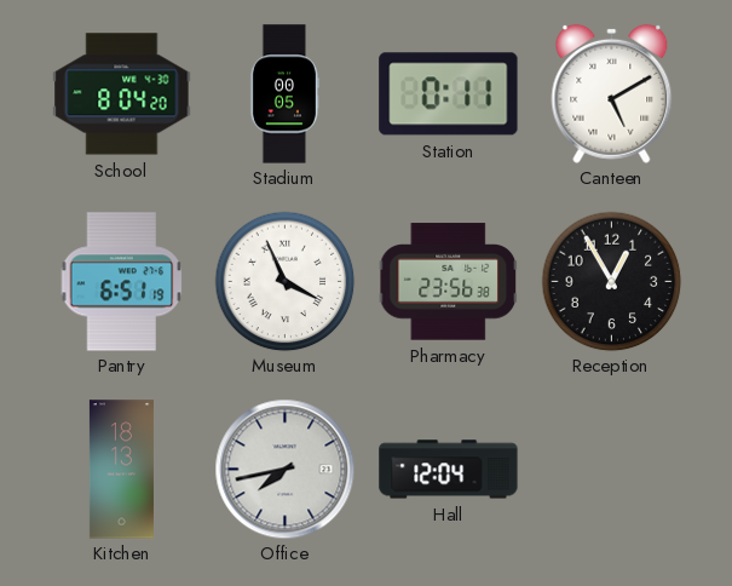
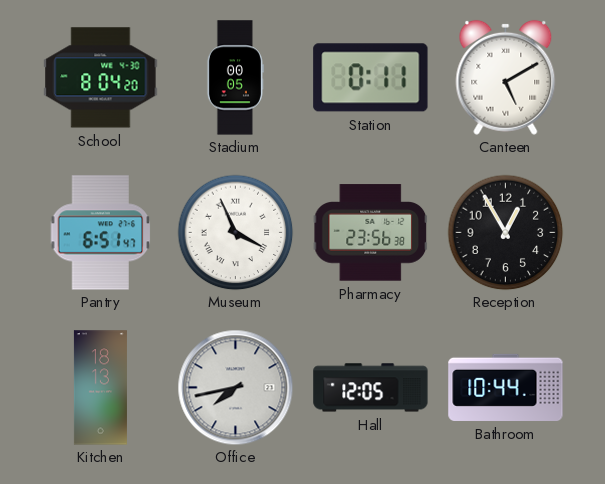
Pantry: 6:51:19 -> 6:51:47 (101, 233)
Hall: 12:04 -> 12:05 (371, 388)
Bathroom: none -> 10:44 (506, 387)
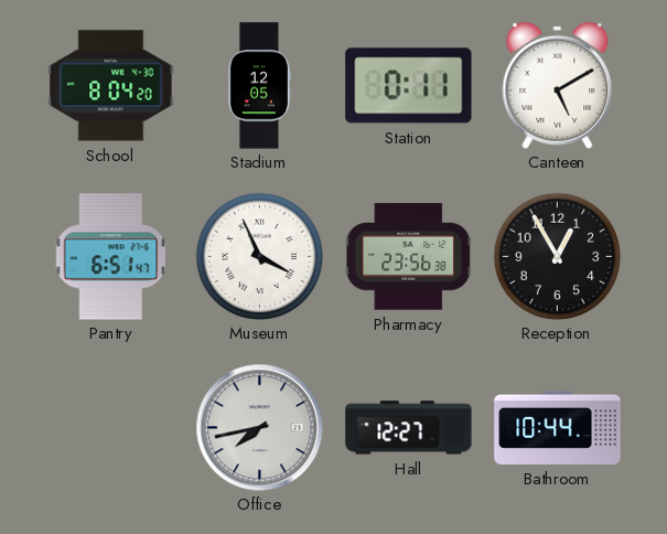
Stadium: 00:05 -> 12:05 (259, 86)
Kitchen: 18:13 -> none (100, 388)
Hall: 12:05 -> 12:27 (409, 428)
